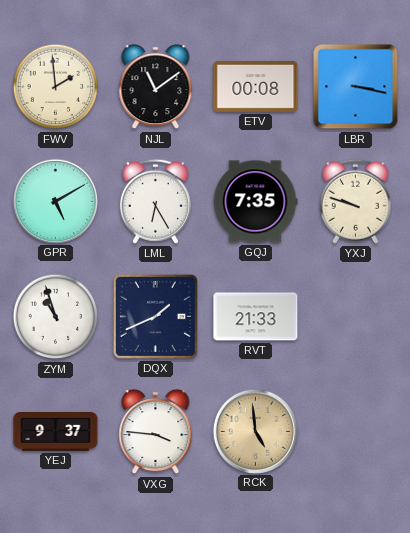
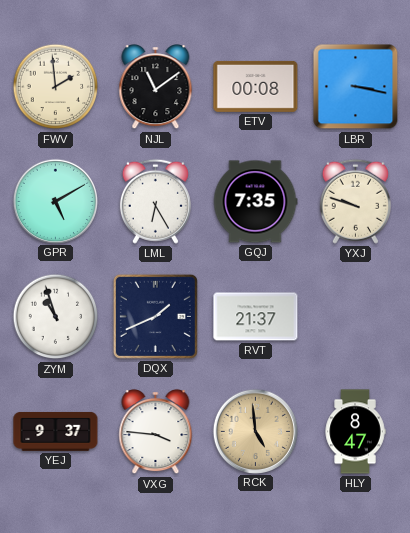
RVT: 21:33 -> 21:37 (256, 317)
HLY: none -> 8:47 (355, 432)
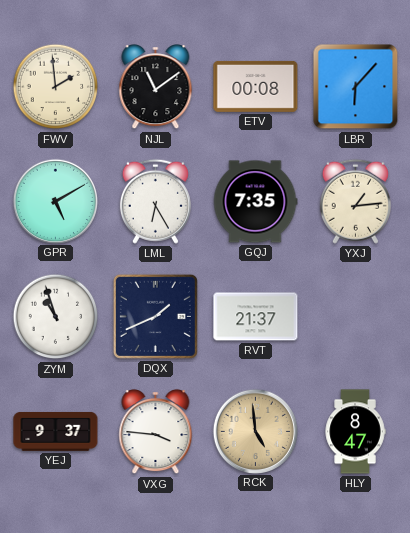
LBR: 3:17 -> 6:07 (356, 87)
YXJ: 9:48 -> 1:14 (355, 201)
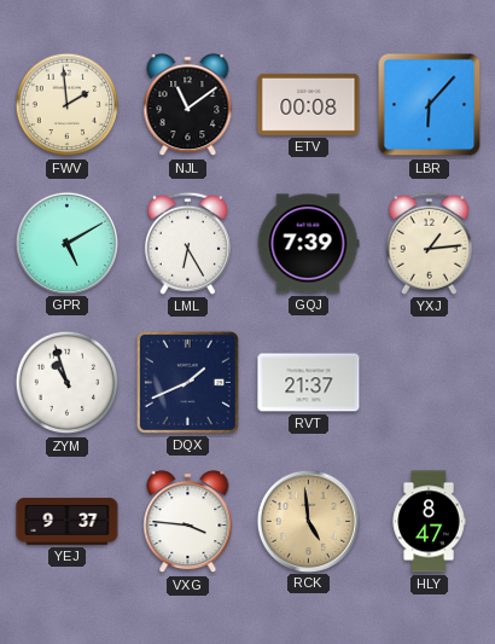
GQJ: 7:35 -> 7:39 (308, 244)
